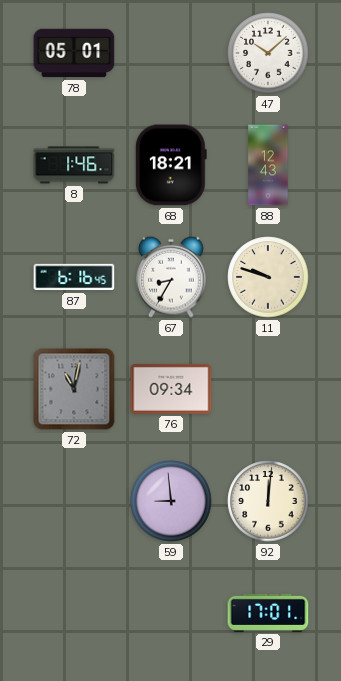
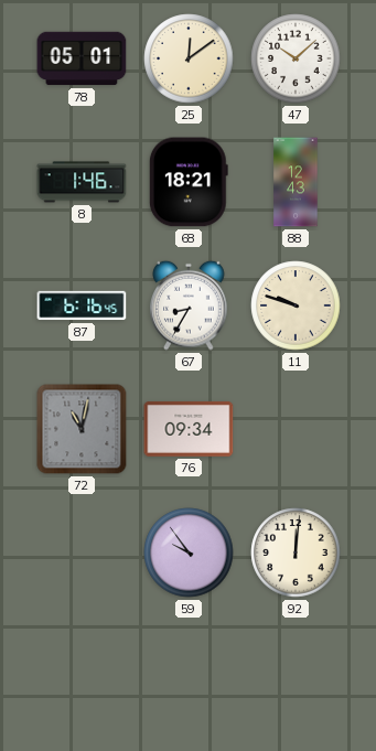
25: none -> 12:09 (189, 58)
59: 8:59 -> 9:54 (189, 552)
29: 17:01 -> none (268, 613)
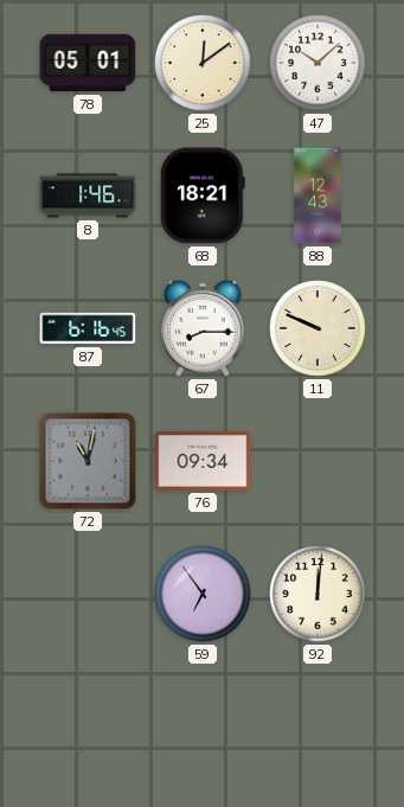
67: 8:35 -> 8:15 (203, 328)
11: 9:48 -> 9:49 (318, 328)
59: 9:54 -> 6:54 (203, 594)
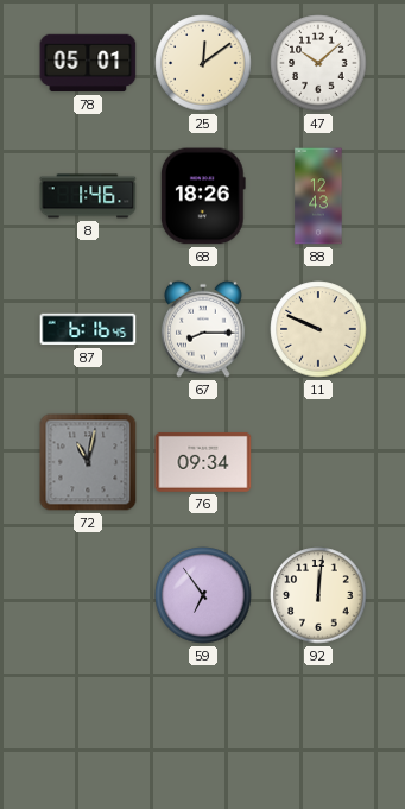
68: 18:21 -> 18:26 (203, 196)
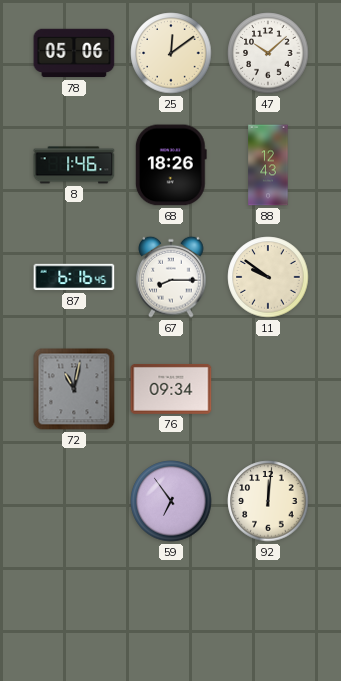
78: 05:01 -> 05:06 (74, 53)
11: 9:49 -> 9:51 (268, 277)
